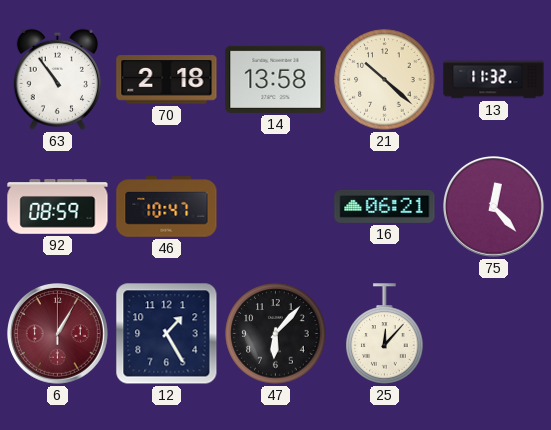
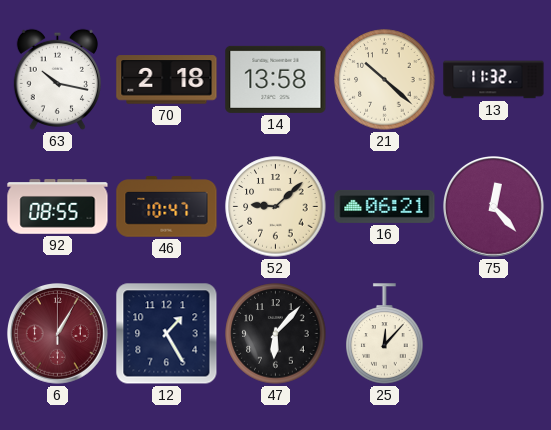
63: 10:54 -> 10:17 (57, 80)
92: 08:59 -> 08:55 (58, 207)
52: none -> 9:08 (276, 207)
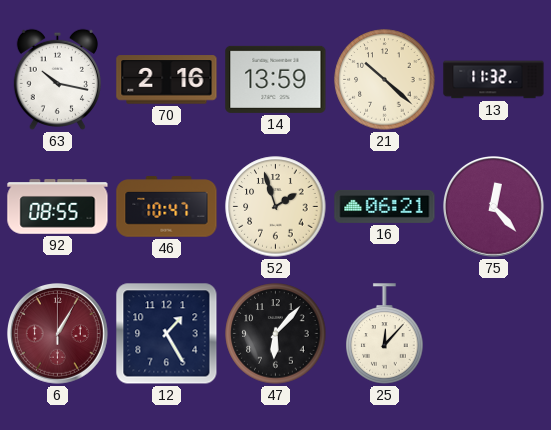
70: 2:18 -> 2:16 (167, 80)
14: 13:58 -> 13:59 (276, 79)
52: 9:08 -> 1:57 (276, 207)
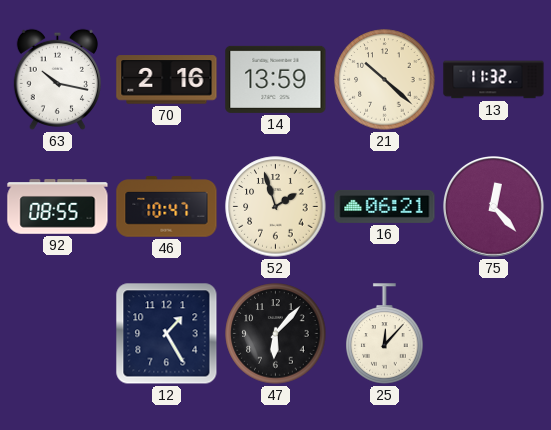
6: 1:05 -> none (58, 334)
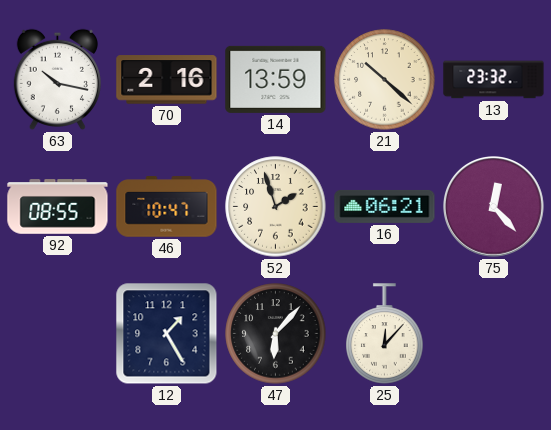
13: 11:32 -> 23:32 (494, 80)
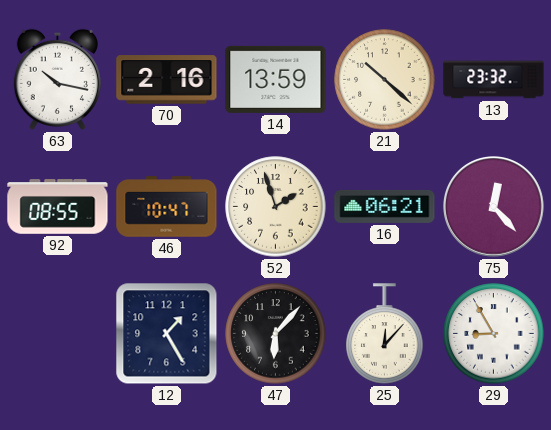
29: none -> 8:55 (494, 334)
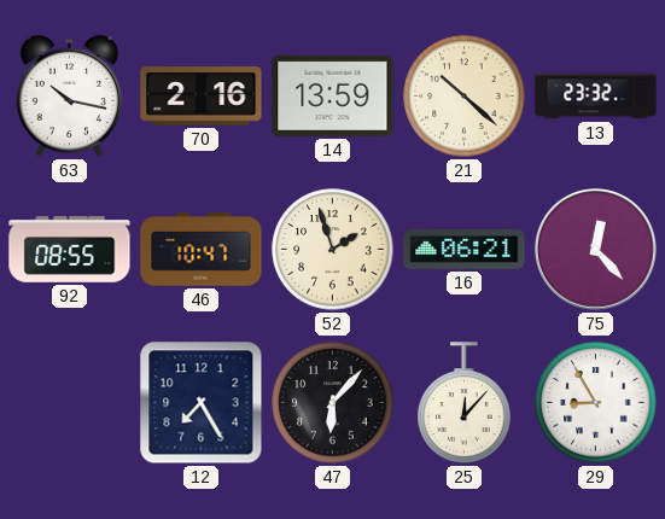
12: 1:25 -> 7:25 (202, 403)
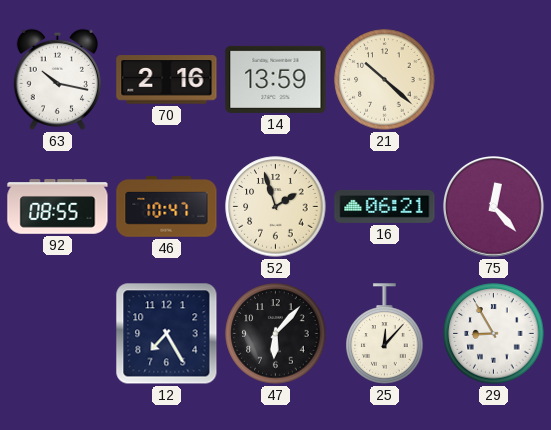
13: 23:32 -> none (596, 97)
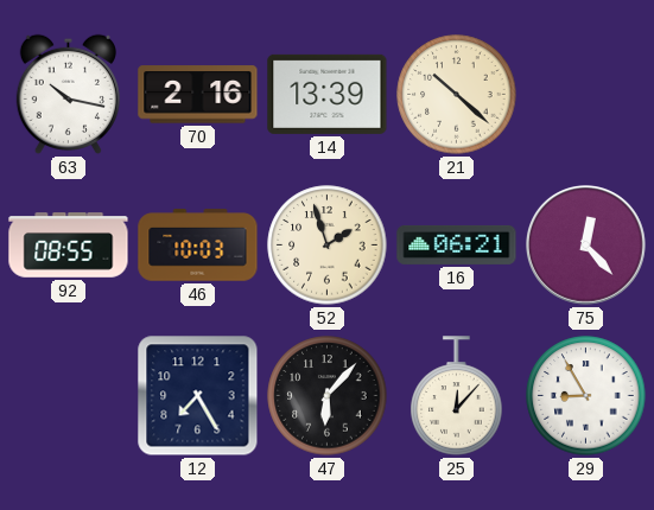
14: 13:59 -> 13:39 (328, 94)
46: 10:47 -> 10:03 (198, 246)
